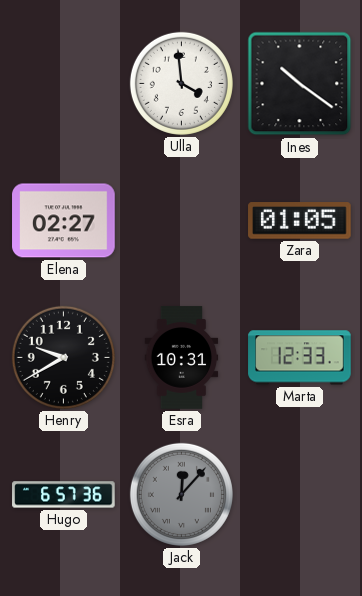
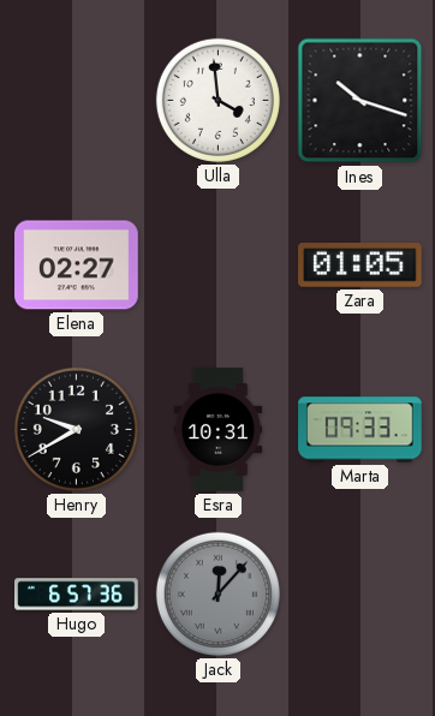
Ines: 10:21 -> 10:18 (360, 101)
Marta: 12:33 -> 09:33 (360, 430)
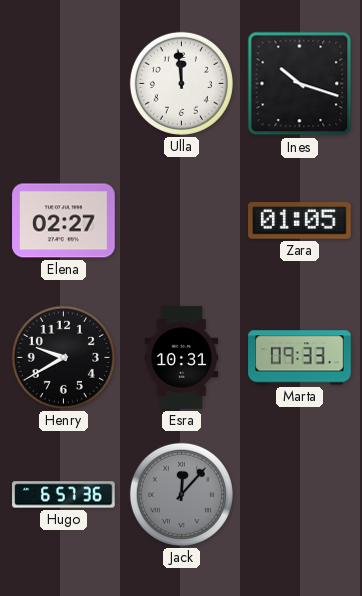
Ulla: 3:59 -> 11:59 (181, 83)
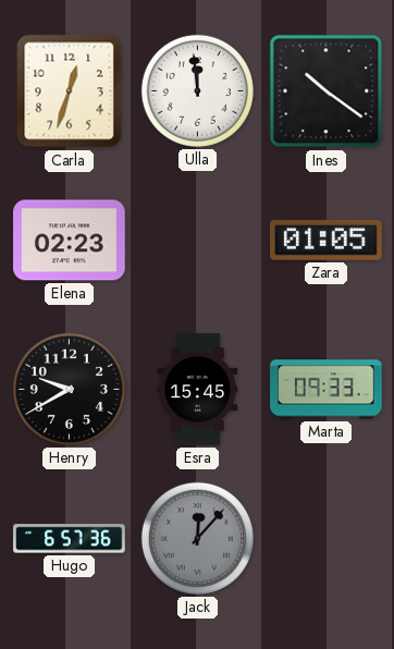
Carla: none -> 12:33 (70, 91)
Ines: 10:18 -> 10:21 (327, 91)
Elena: 02:27 -> 02:23 (70, 241)
Esra: 10:31 -> 15:45 (198, 390)
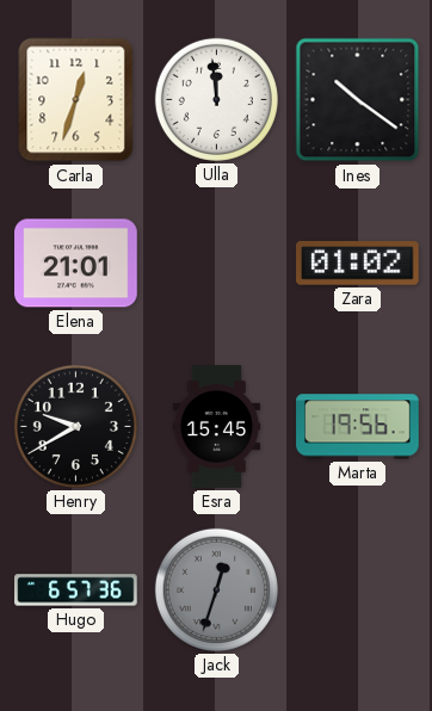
Elena: 02:23 -> 21:01 (76, 264)
Zara: 01:05 -> 01:02 (358, 264)
Marta: 09:33 -> 19:56 (358, 427)
Jack: 12:07 -> 12:33 (216, 589)
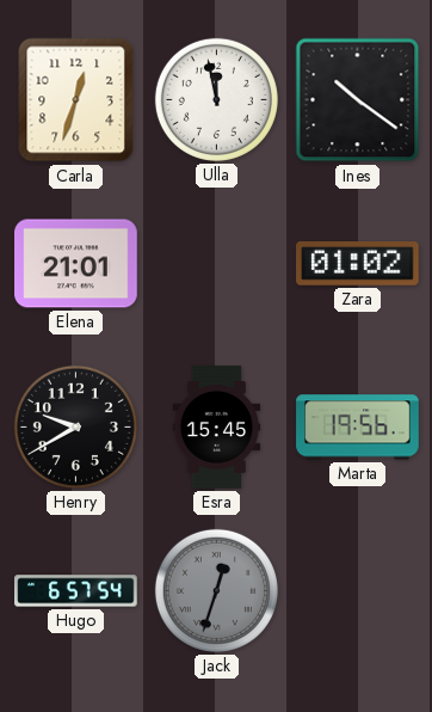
Ulla: 11:59 -> 11:58 (216, 99)
Hugo: 6:57:36 -> 6:57:54 (76, 591)
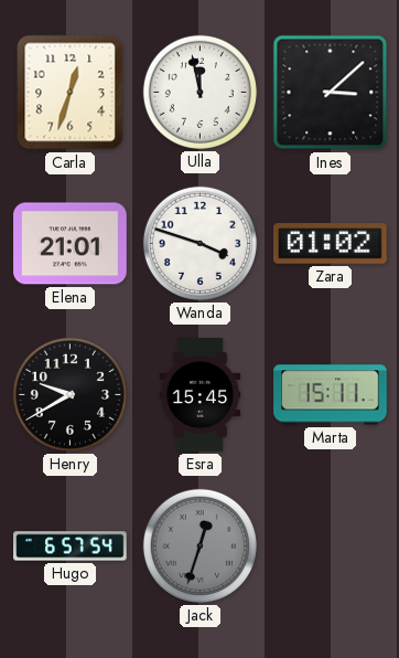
Ines: 10:21 -> 3:08 (331, 93)
Wanda: none -> 3:48 (199, 243)
Marta: 19:56 -> 15:11 (331, 395)
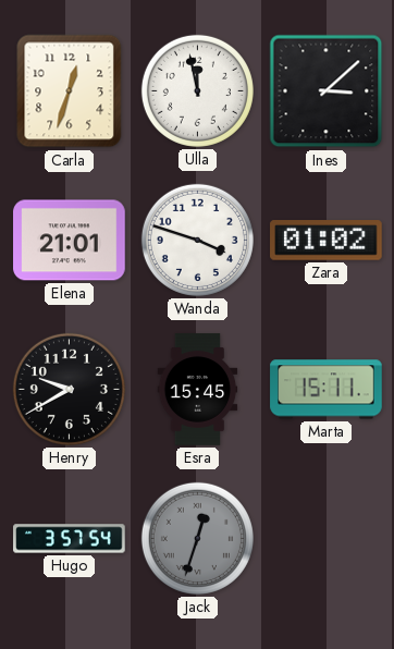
Hugo: 6:57 -> 3:57 (70, 539)
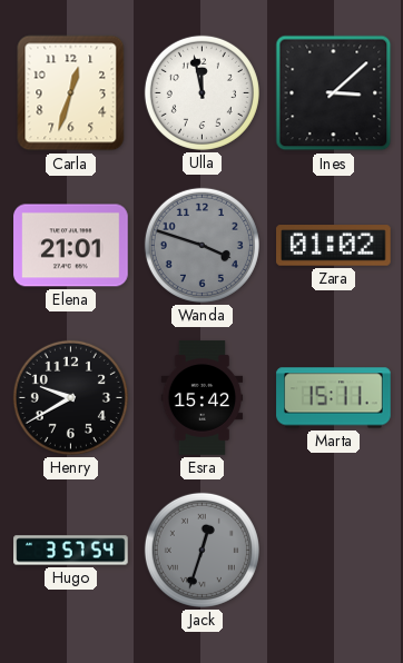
Wanda dial: white -> grey (202, 245)
Esra: 15:45 -> 15:42 (203, 398)
